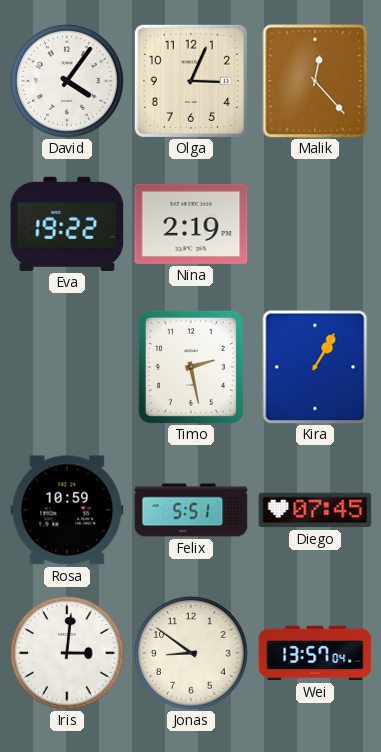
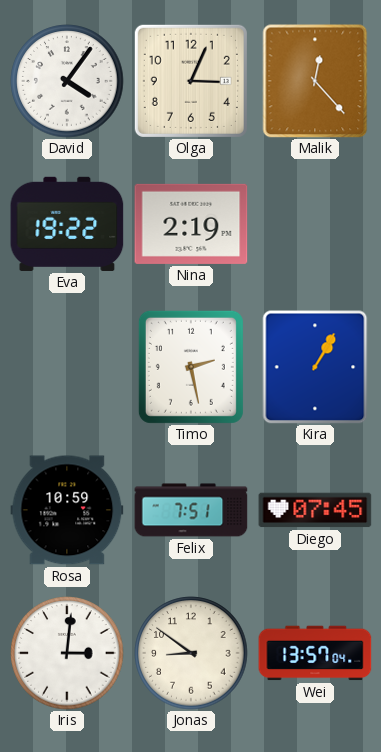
Felix: 5:51 -> 7:51 (191, 510)
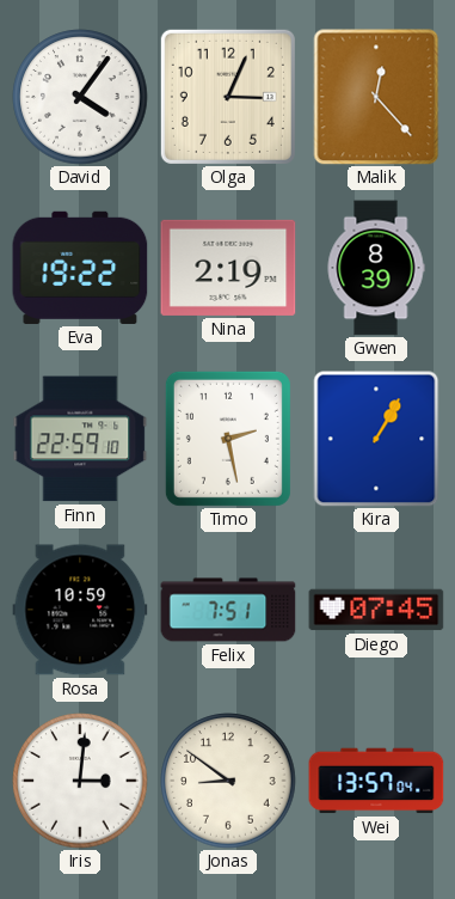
Gwen: none -> 8:39 (376, 268)
Finn: none -> 22:59 (80, 439)
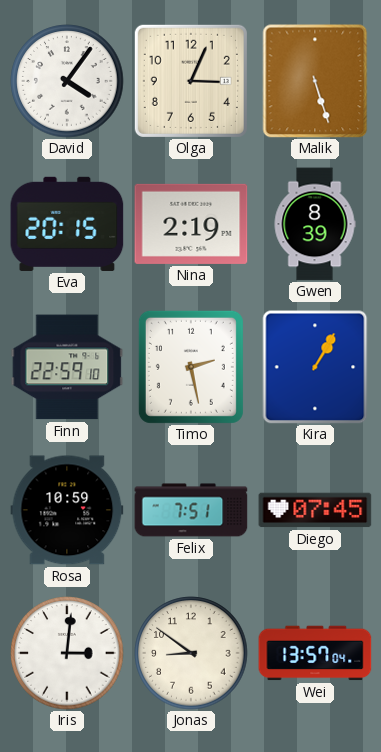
Malik: 12:23 -> 5:27 (315, 81)
Eva: 19:22 -> 20:15 (67, 224)
